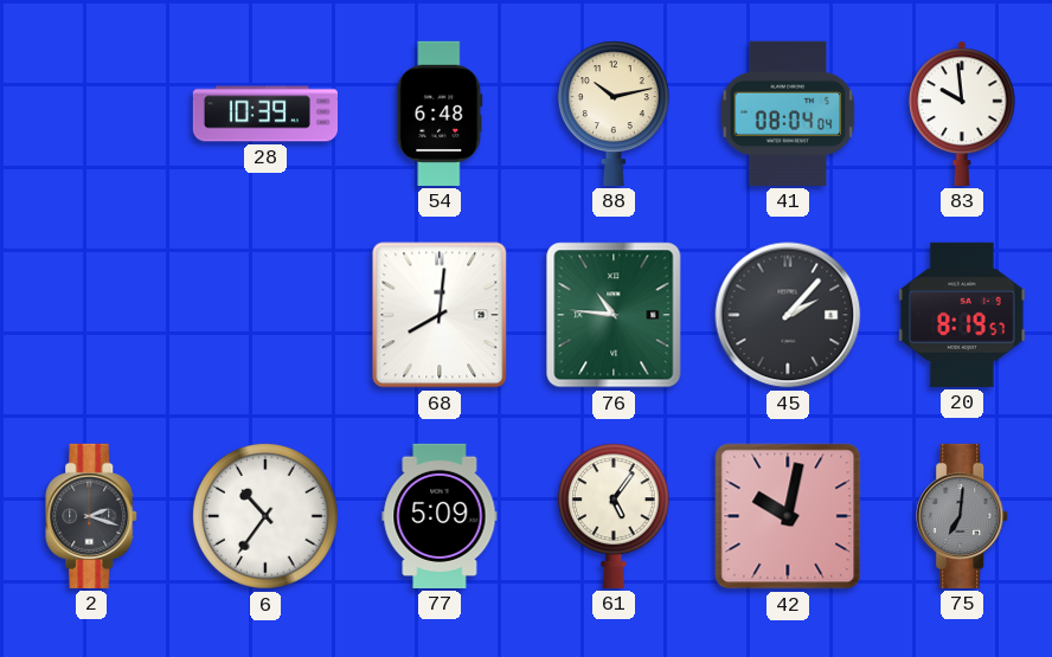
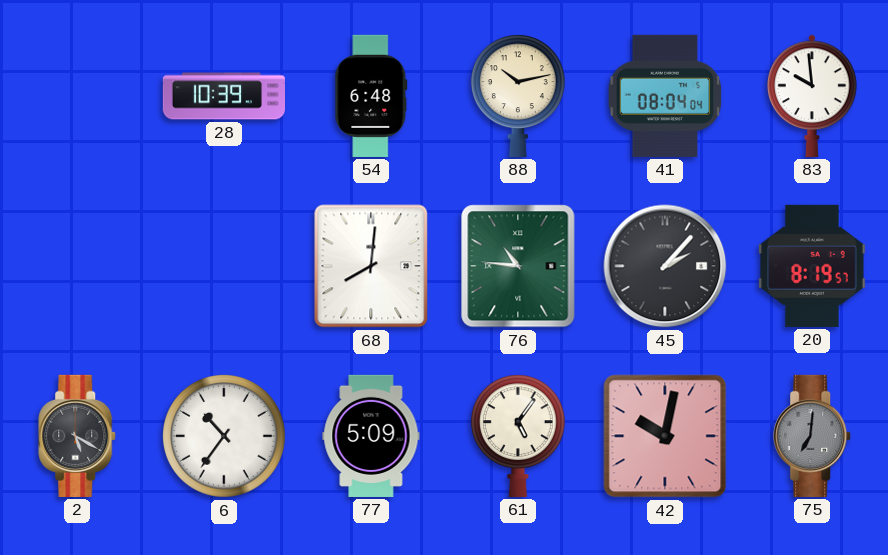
2: 2:18 -> 5:20 (78, 436)
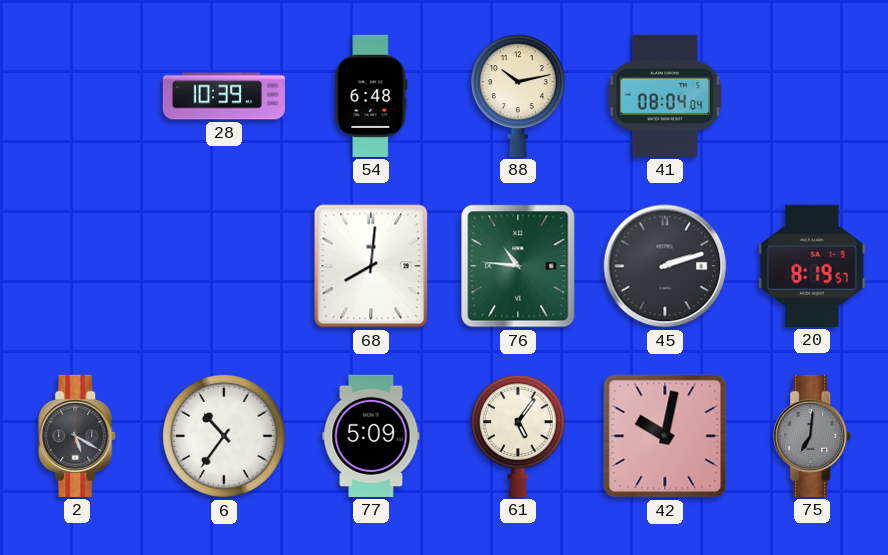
83: 9:59 -> none (812, 96)
45: 2:07 -> 2:12 (665, 266)
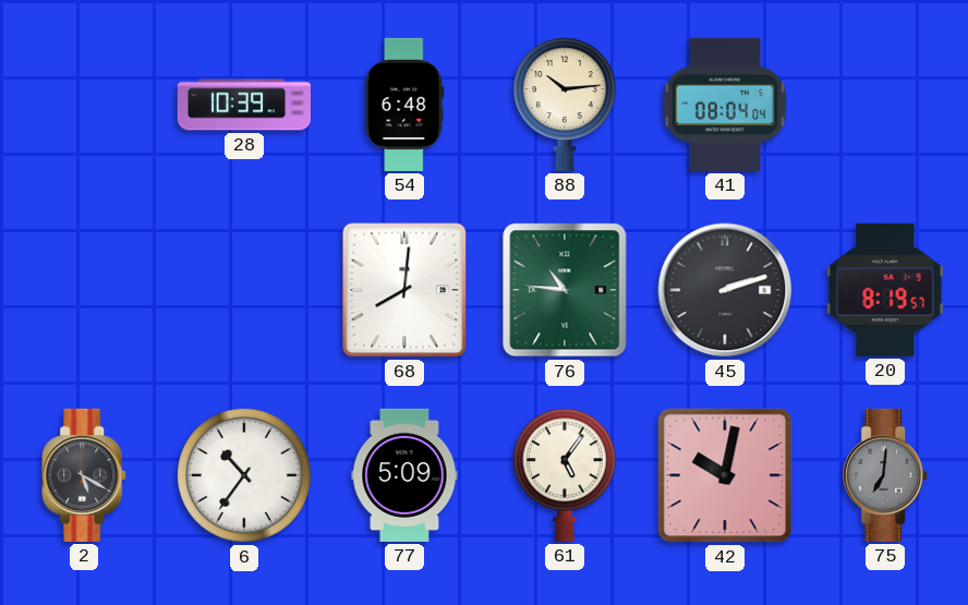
88: 10:13 -> 10:14 (565, 105)
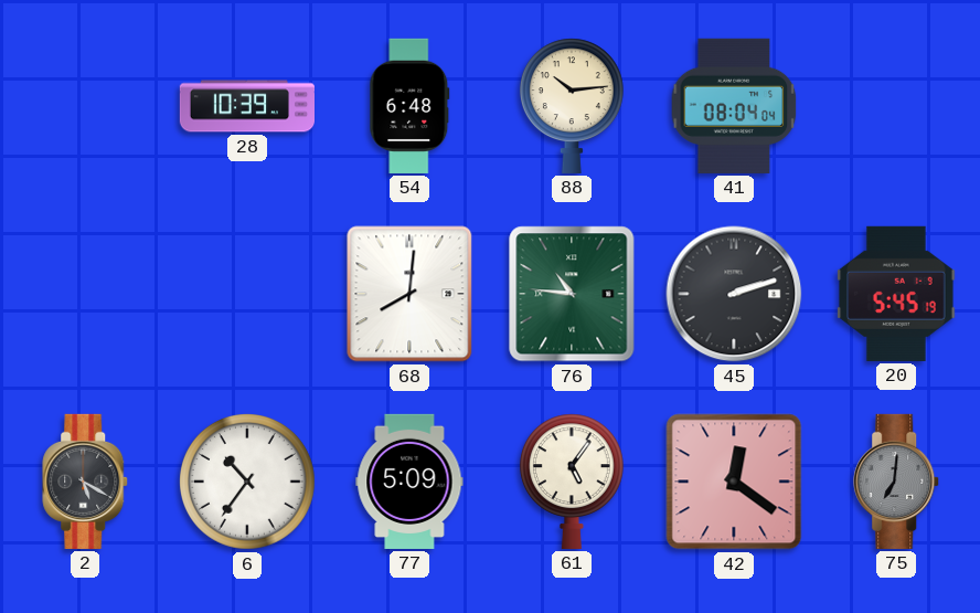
20: 8:19 -> 5:45 (896, 294)
42: 10:02 -> 12:21 (734, 482)
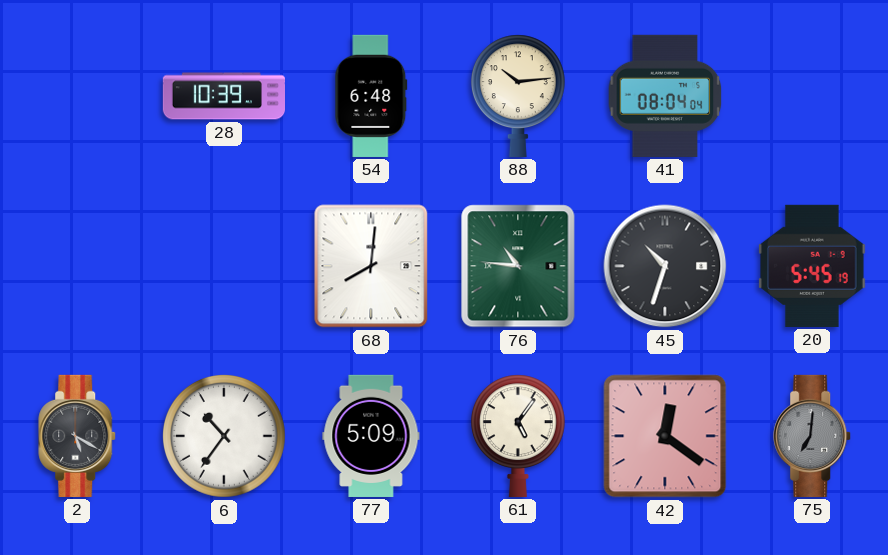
45: 2:12 -> 10:33 (665, 266)
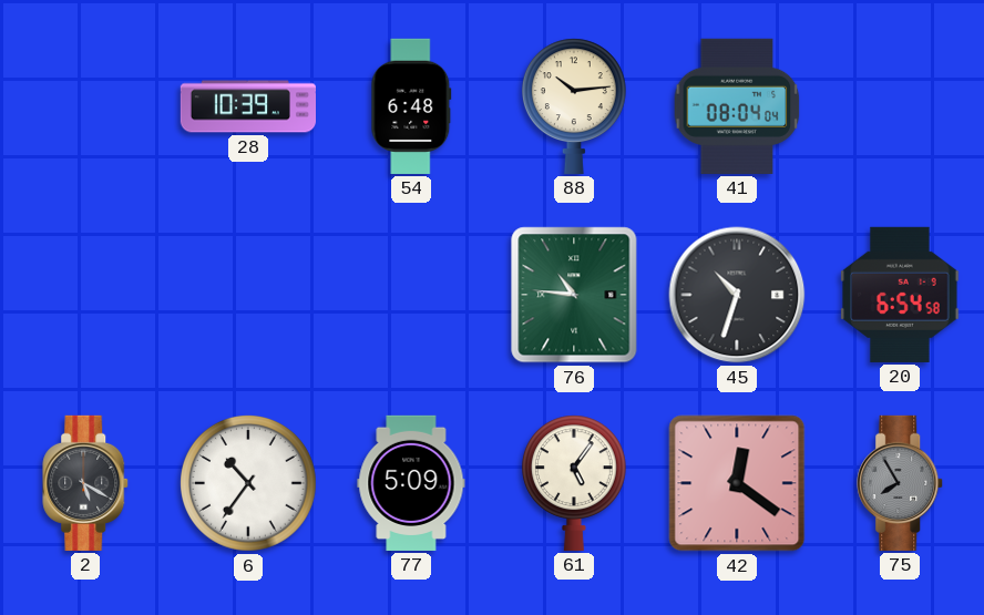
68: 8:01 -> none (371, 266)
20: 5:45 -> 6:54 (900, 295)
75: 7:01 -> 7:55 (901, 483)
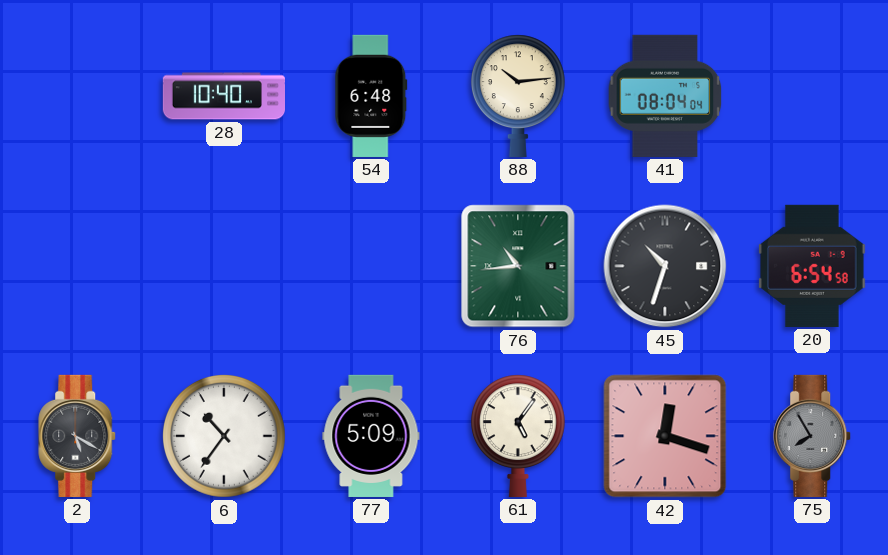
28: 10:39 -> 10:40 (223, 96)
76: 10:46 -> 10:44 (518, 266)
42: 12:21 -> 12:18 (665, 436)
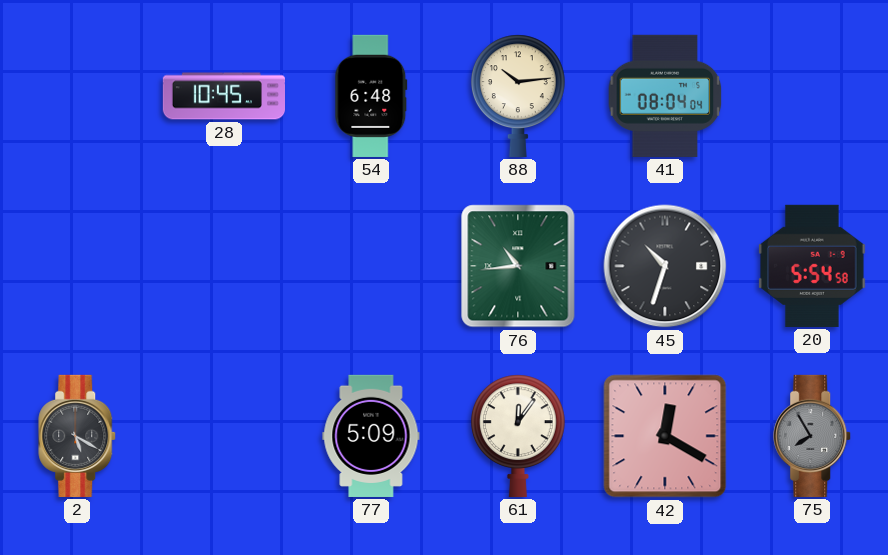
28: 10:40 -> 10:45 (223, 96)
20: 6:54 -> 5:54 (812, 266)
6: 10:36 -> none (224, 436)
61: 5:06 -> 12:06 (518, 436)
42: 12:18 -> 12:20 (665, 436)
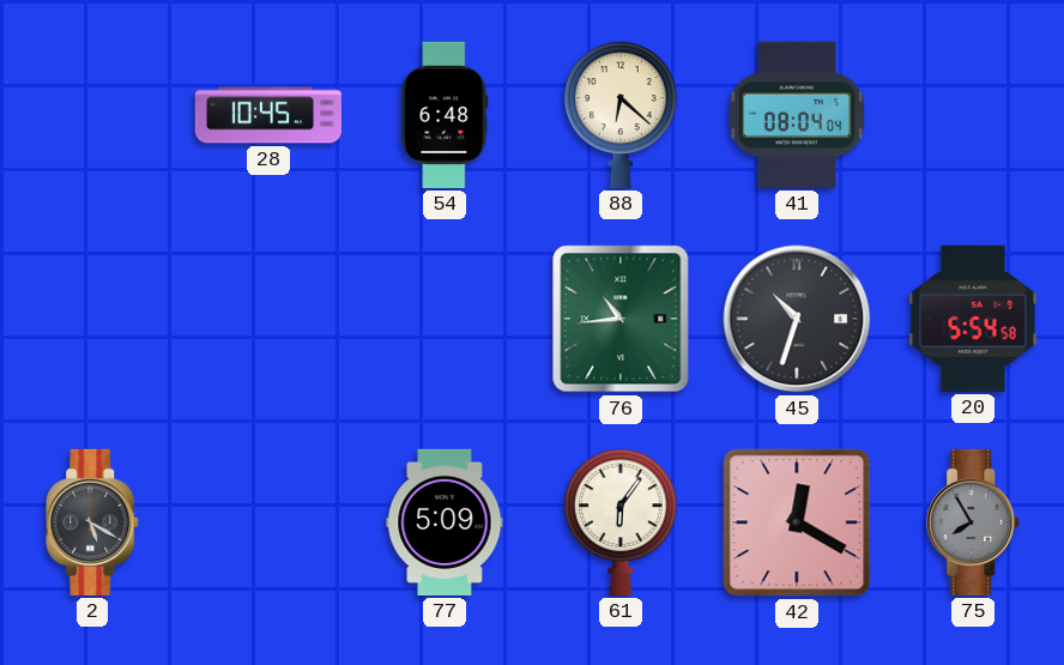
88: 10:14 -> 6:22 (621, 115)
61: 12:06 -> 6:06 (621, 522)
